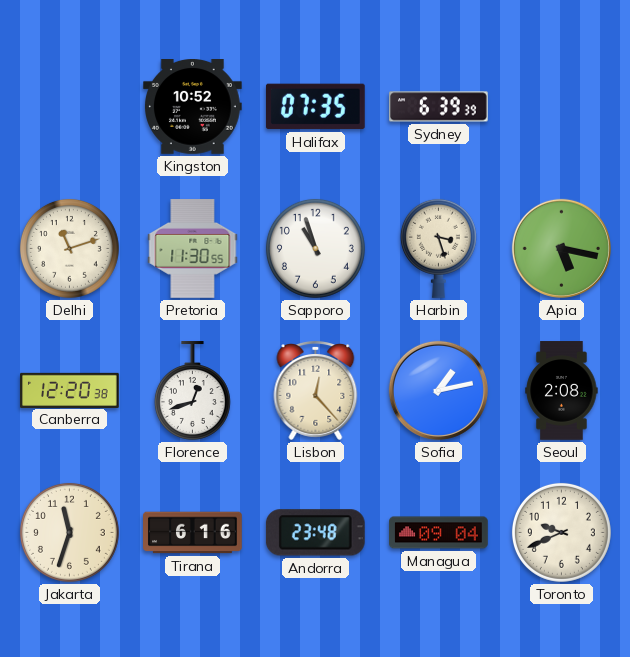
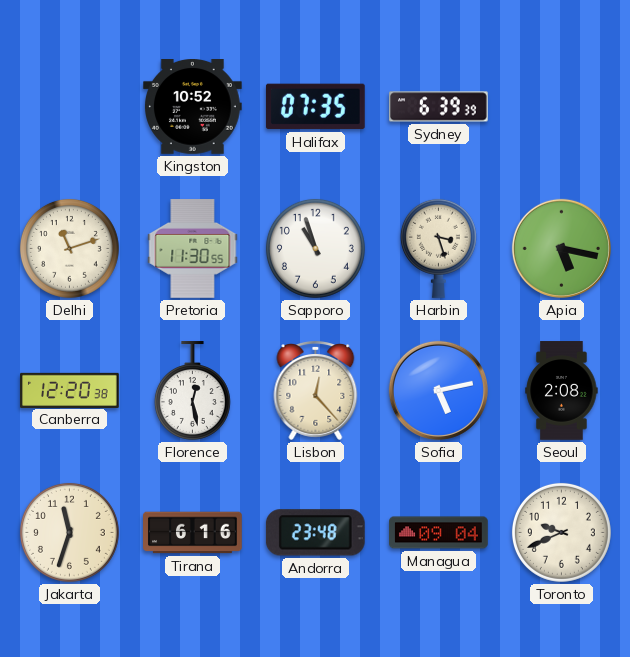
Florence: 12:42 -> 12:28 (192, 391)
Sofia: 1:13 -> 5:13 (438, 390)
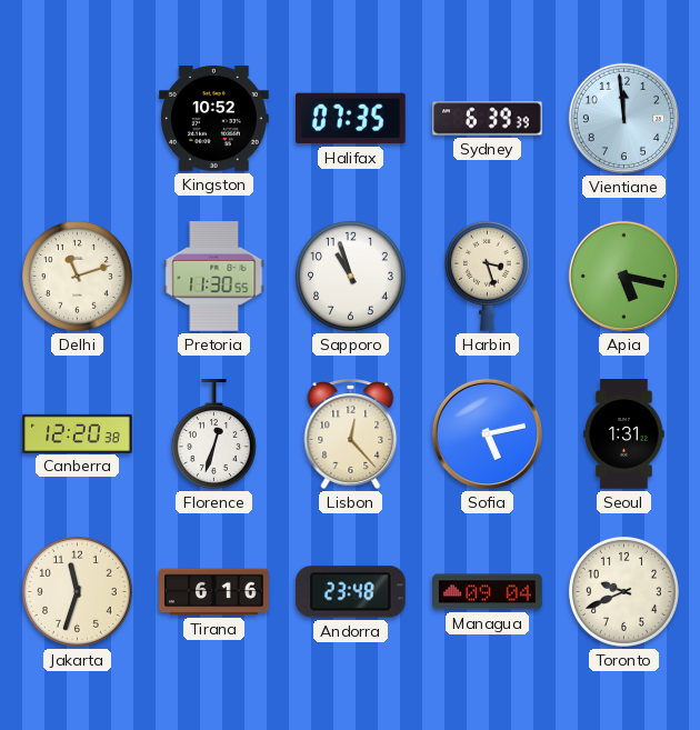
Vientiane: none -> 11:59 (623, 118)
Florence: 12:28 -> 12:33 (213, 434)
Seoul: 2:08 -> 1:31 (624, 434)
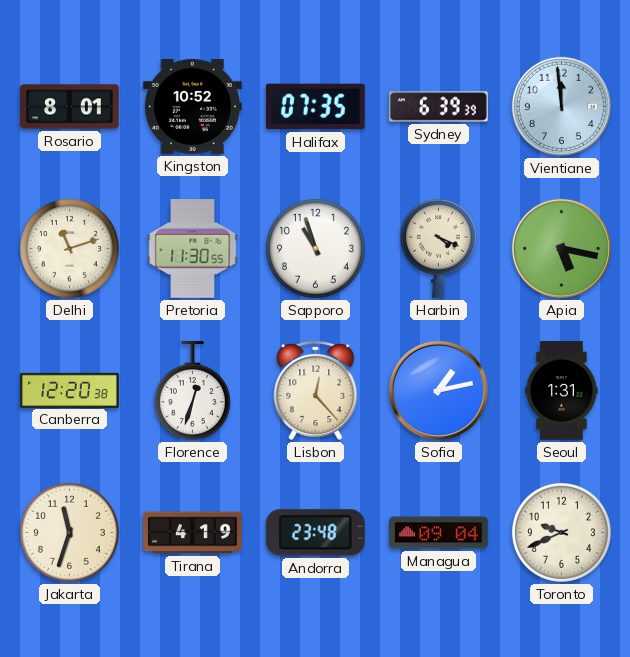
Rosario: none -> 8:01 (70, 107)
Harbin: 3:27 -> 4:19 (438, 248)
Sofia: 5:13 -> 1:13 (438, 390)
Tirana: 6:16 -> 4:19 (193, 533)
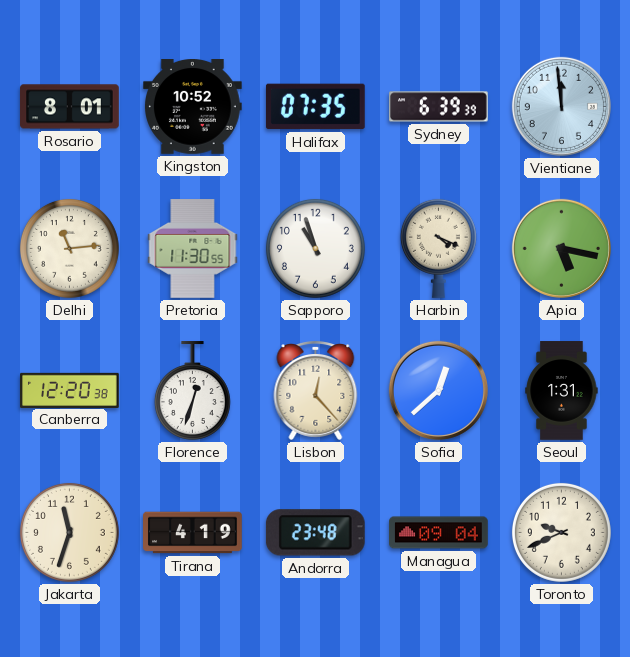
Delhi: 11:12 -> 11:14 (69, 248)
Sofia: 1:13 -> 12:38 (438, 390)
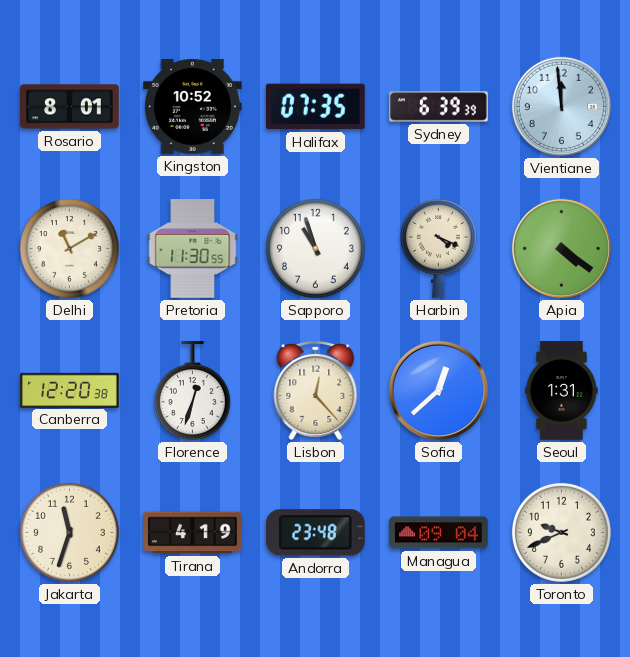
Delhi: 11:14 -> 11:10 (69, 248)
Apia: 5:17 -> 4:21 (561, 248)
